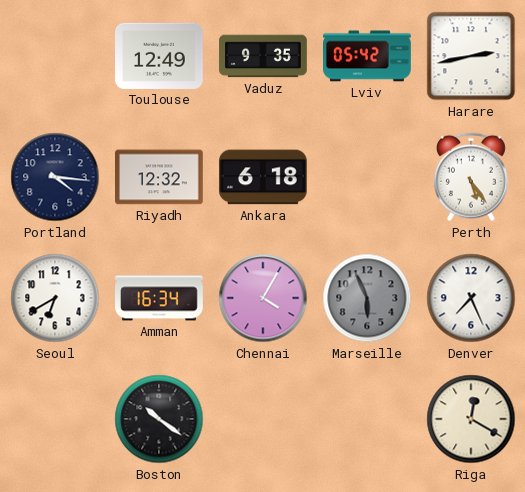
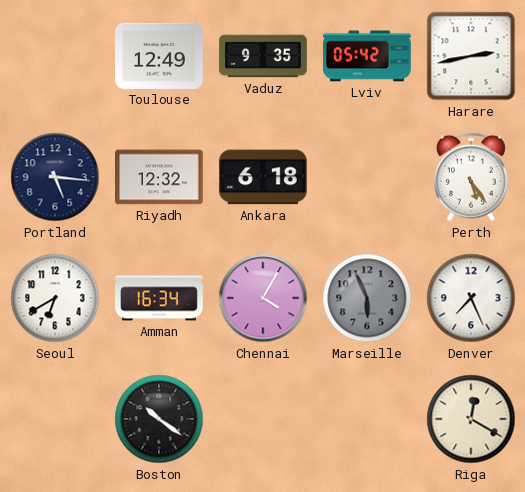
Portland: 4:16 -> 5:16 (55, 177)
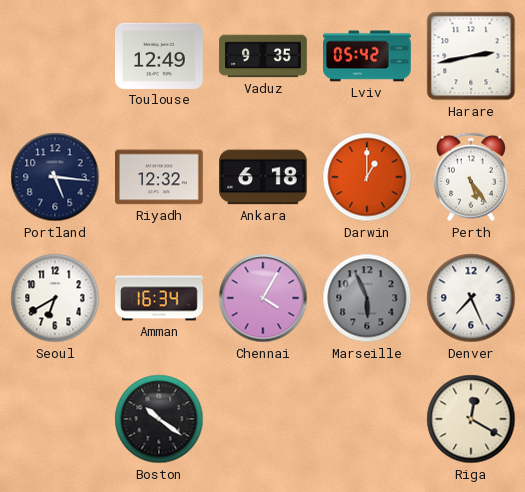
Darwin: none -> 1:00 (367, 177)
